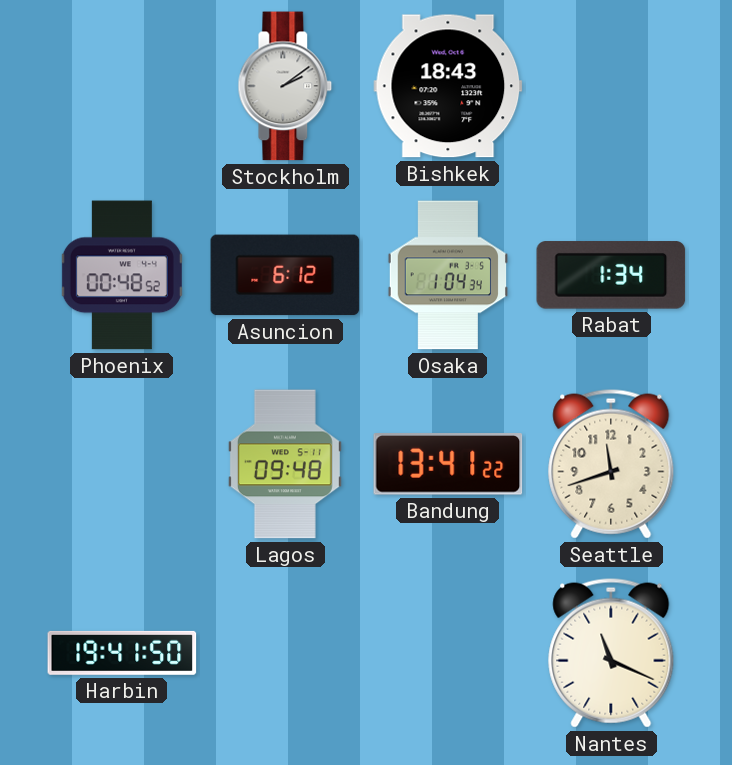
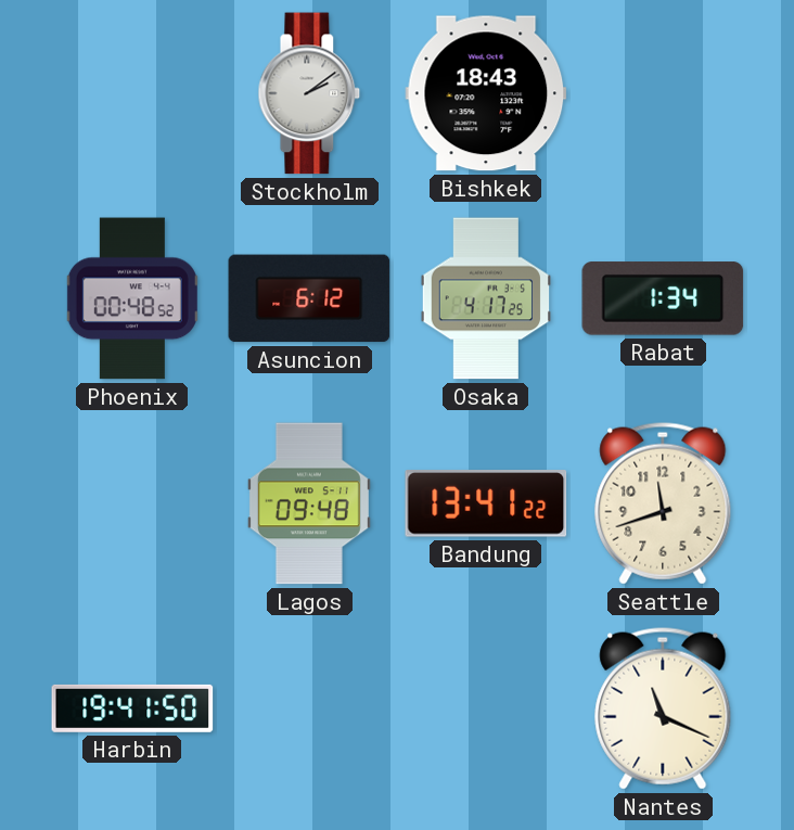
Osaka: 1:04 -> 4:17 (485, 298)
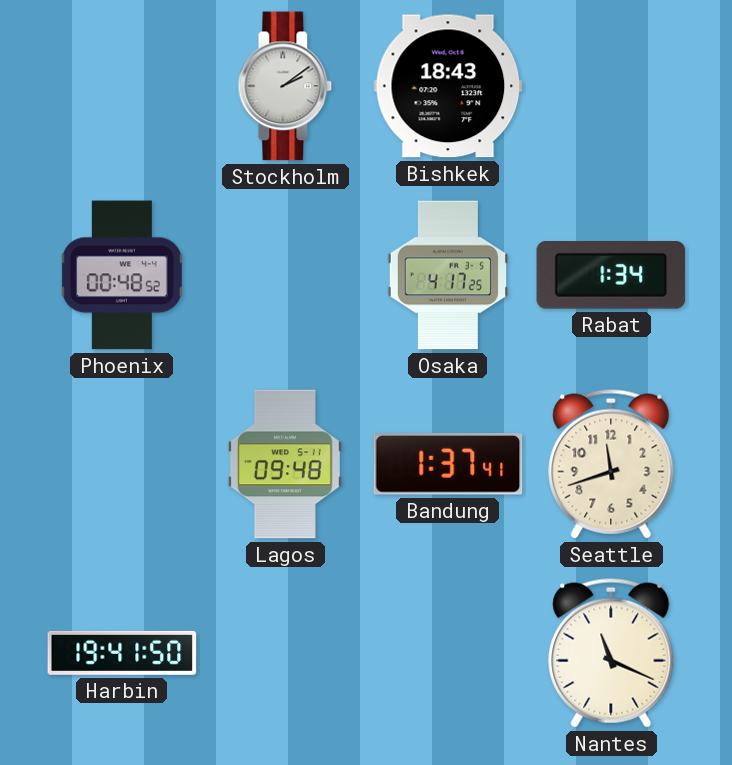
Asuncion: 6:12 -> none (309, 298)
Bandung: 13:41 -> 1:37 (448, 464)
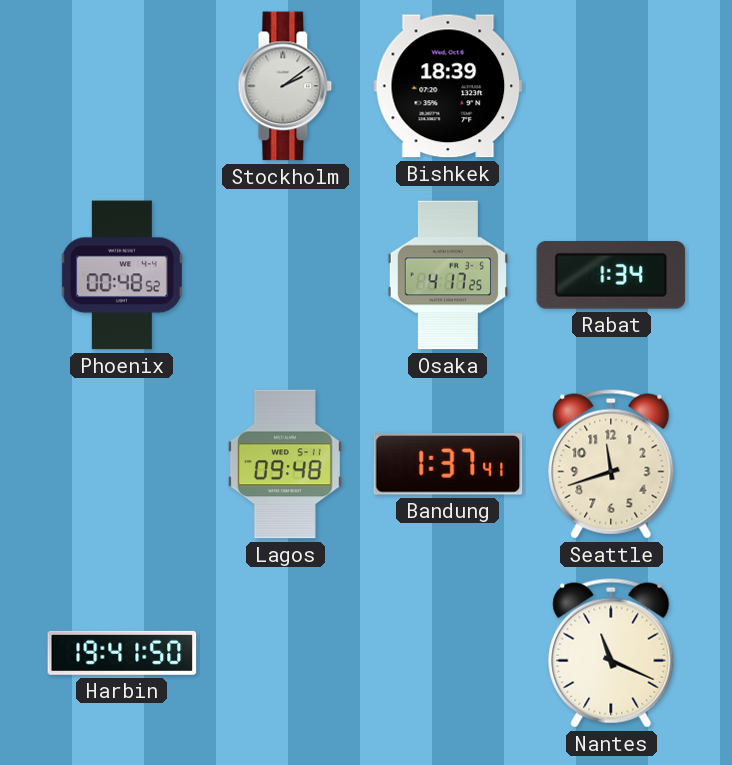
Bishkek: 18:43 -> 18:39 (448, 86)
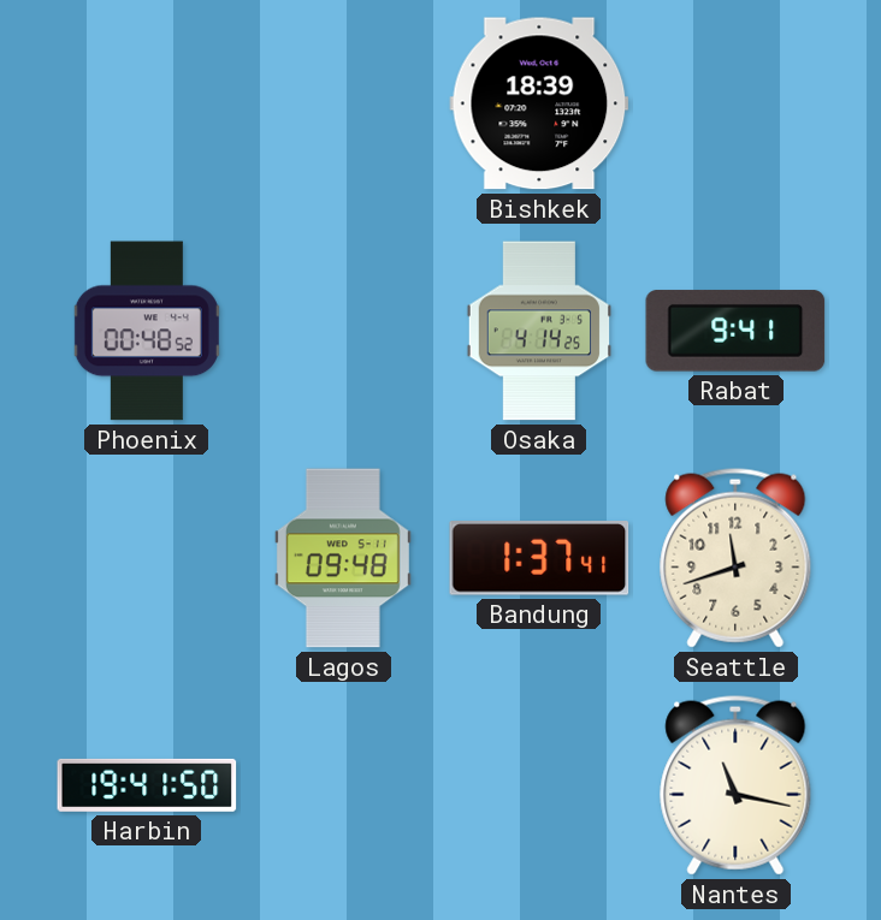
Stockholm: 2:09 -> none (285, 86)
Osaka: 4:17 -> 4:14 (538, 331)
Rabat: 1:34 -> 9:41 (735, 331)
Nantes: 11:19 -> 11:17 (735, 785)
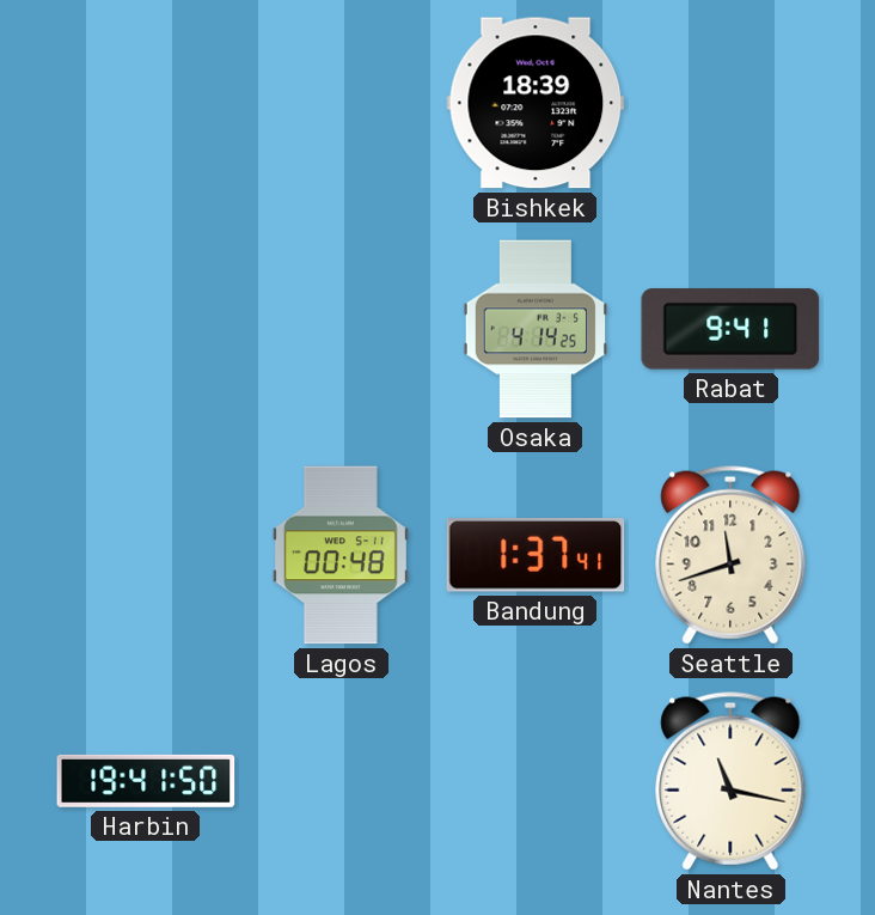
Phoenix: 00:48 -> none (147, 331)
Lagos: 09:48 -> 00:48 (341, 555)
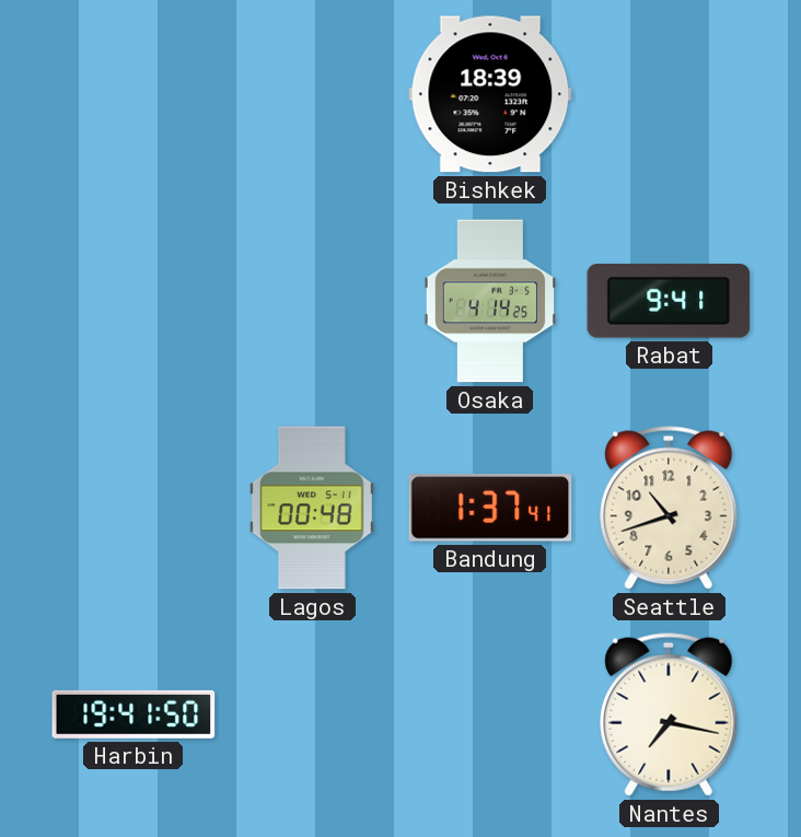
Seattle: 11:42 -> 10:42 (669, 508)
Nantes: 11:17 -> 7:17 (669, 714)
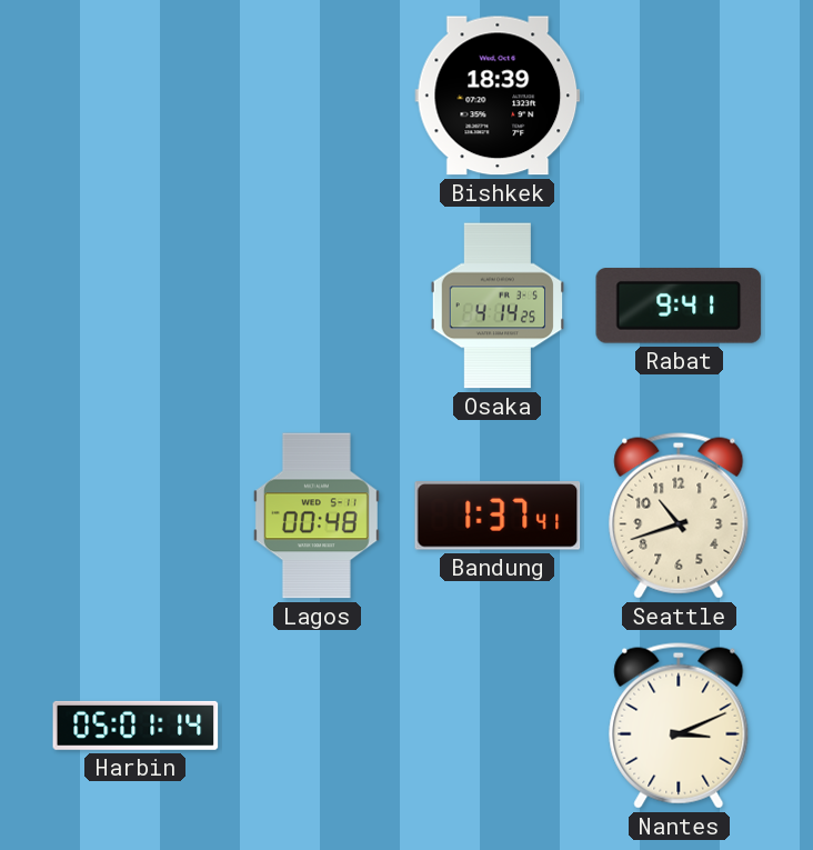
Harbin: 19:41 -> 05:01 (135, 726)
Nantes: 7:17 -> 3:11 (679, 726)
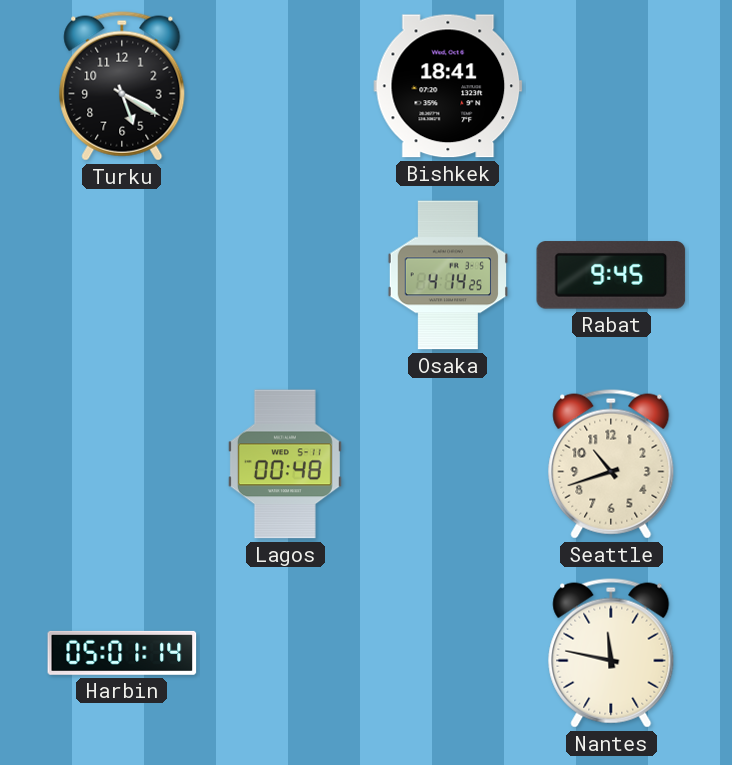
Turku: none -> 5:20 (122, 86)
Bishkek: 18:39 -> 18:41 (448, 86)
Rabat: 9:41 -> 9:45 (611, 275)
Bandung: 1:37 -> none (498, 516)
Nantes: 3:11 -> 11:47 (611, 653)
